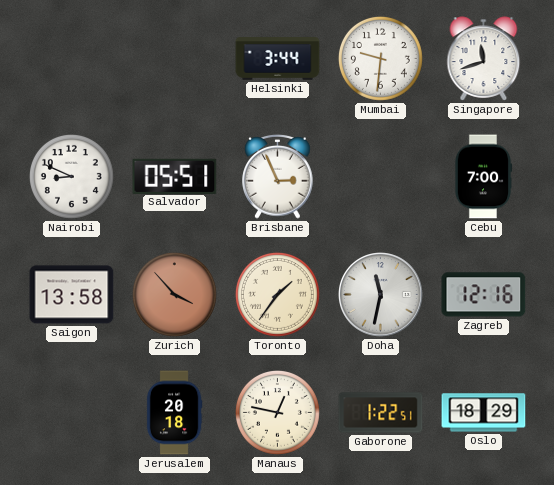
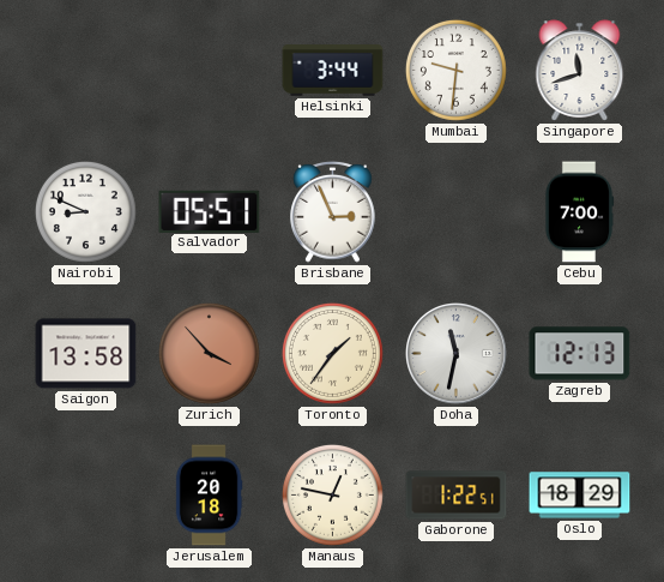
Zagreb: 12:16 -> 12:13 (580, 354)
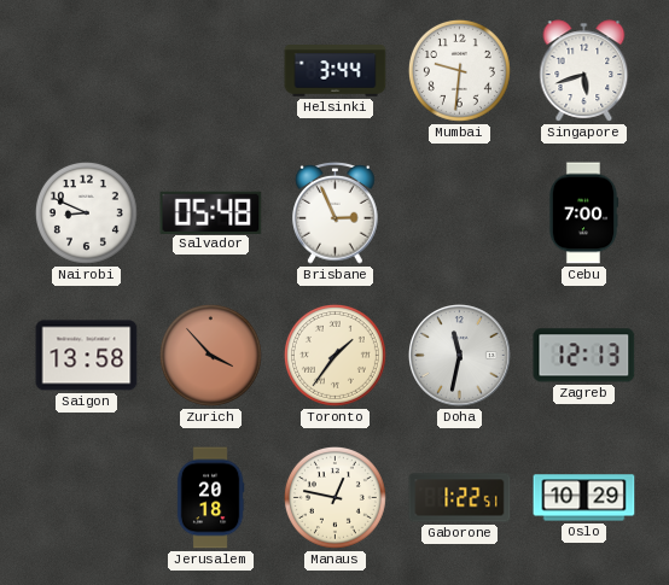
Singapore: 11:42 -> 5:42 (584, 71)
Salvador: 05:51 -> 05:48 (211, 212)
Oslo: 18:29 -> 10:29 (584, 498)
